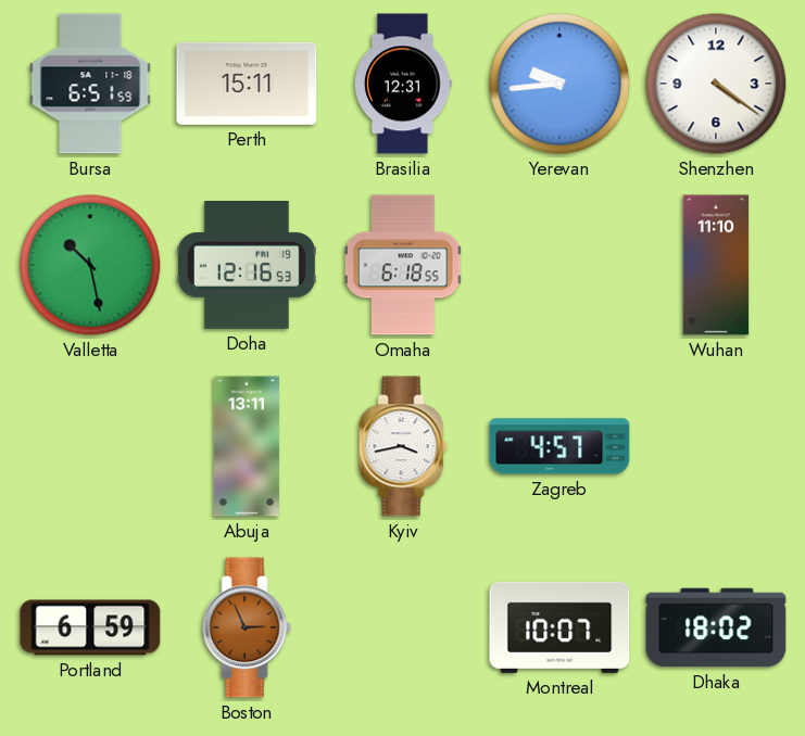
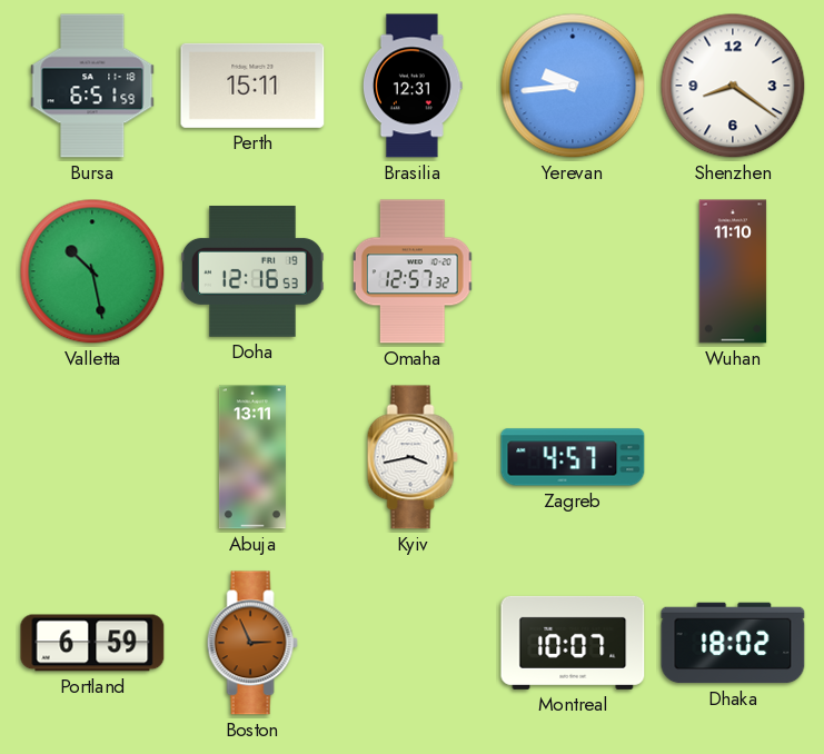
Shenzhen: 4:21 -> 8:21 (733, 86)
Omaha: 6:18 -> 12:57 (413, 271)
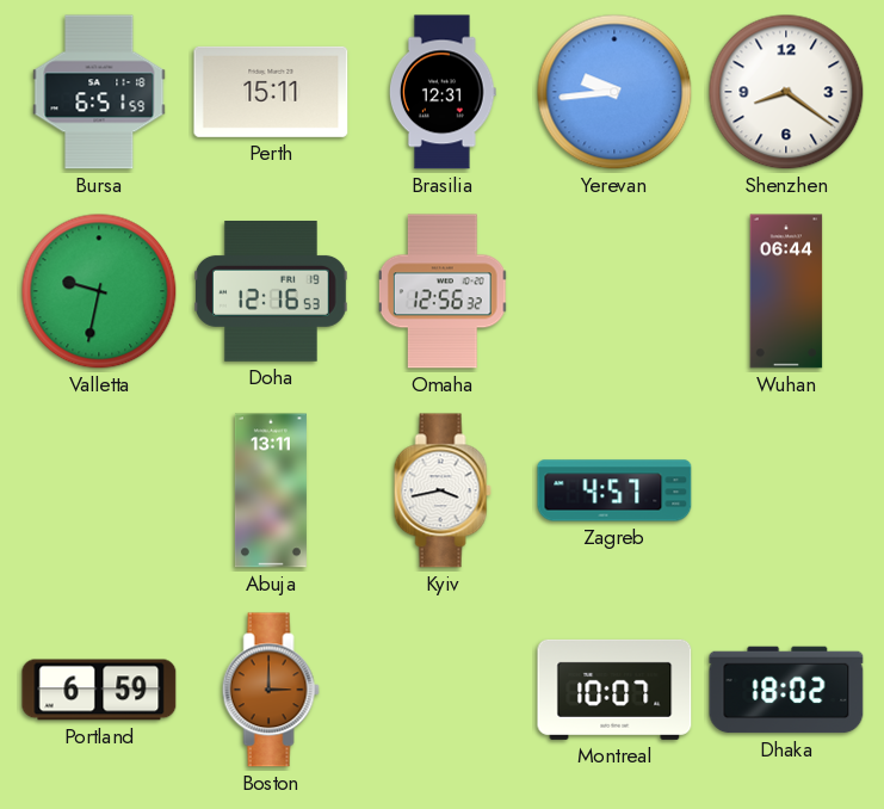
Valletta: 10:28 -> 9:32 (99, 291)
Omaha: 12:57 -> 12:56 (443, 291)
Wuhan: 11:10 -> 06:44 (786, 291)
Boston: 2:56 -> 3:00 (271, 690)
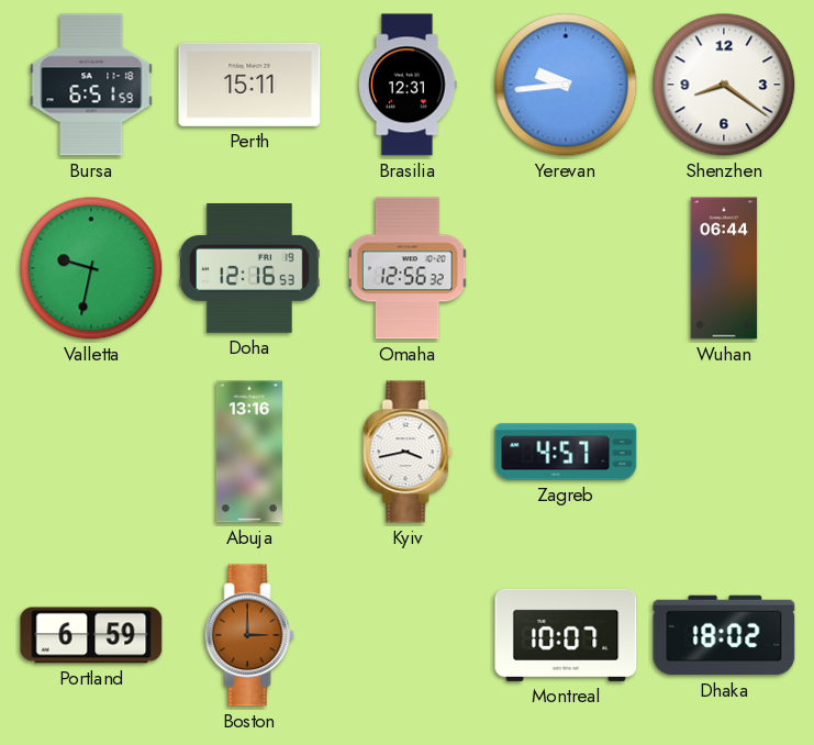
Abuja: 13:11 -> 13:16 (249, 452)
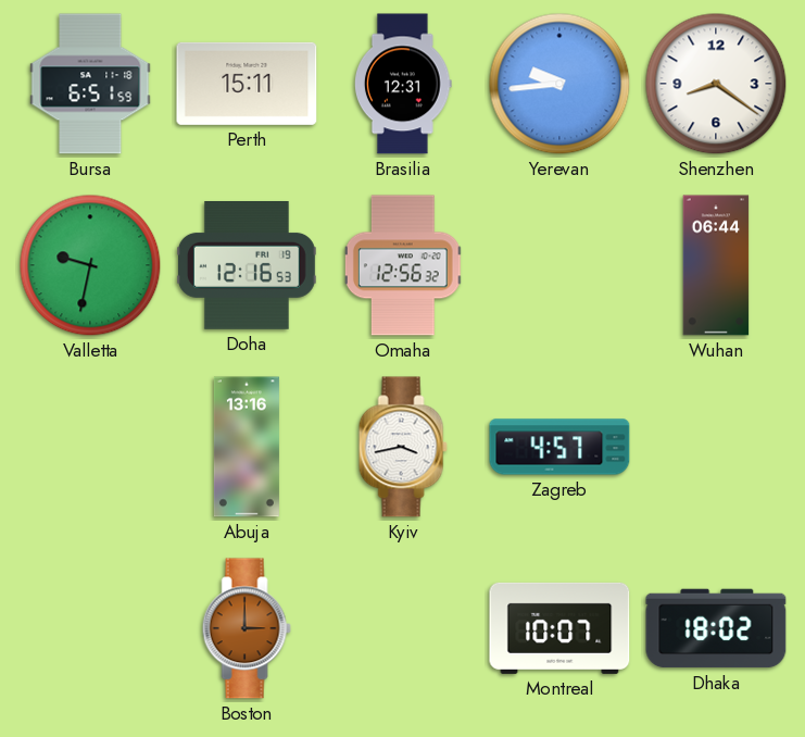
Portland: 6:59 -> none (91, 635)
